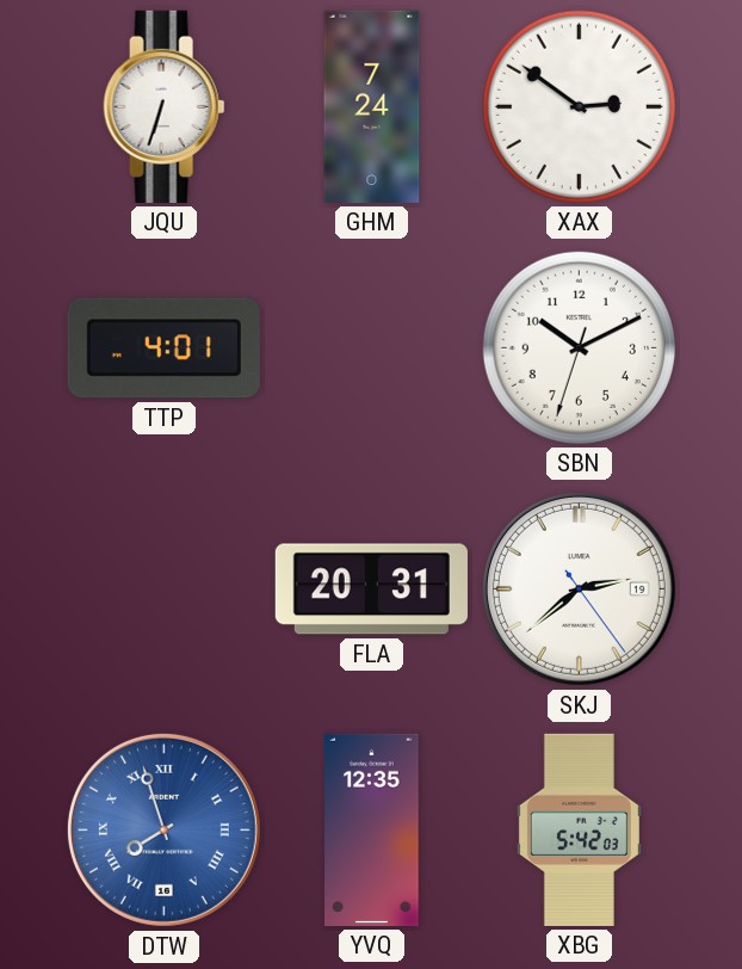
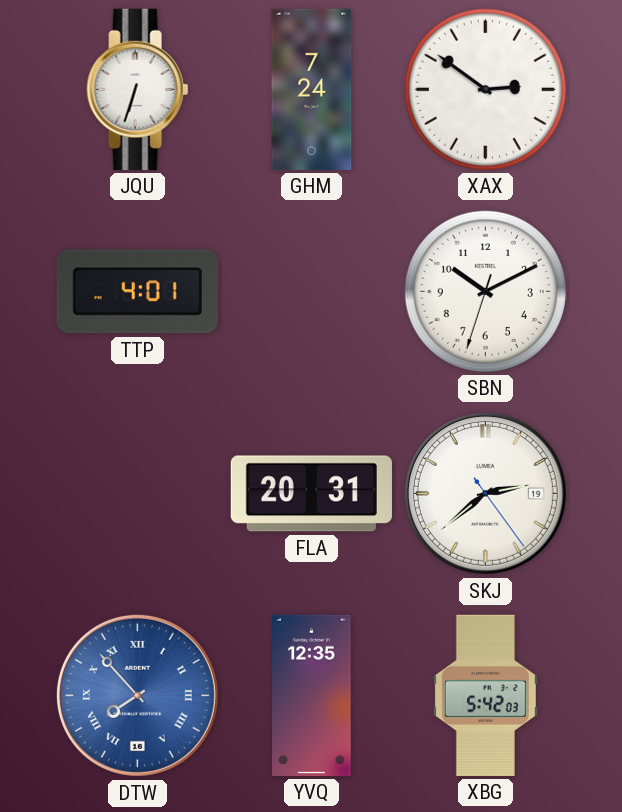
DTW: 7:57 -> 7:53 (137, 695)
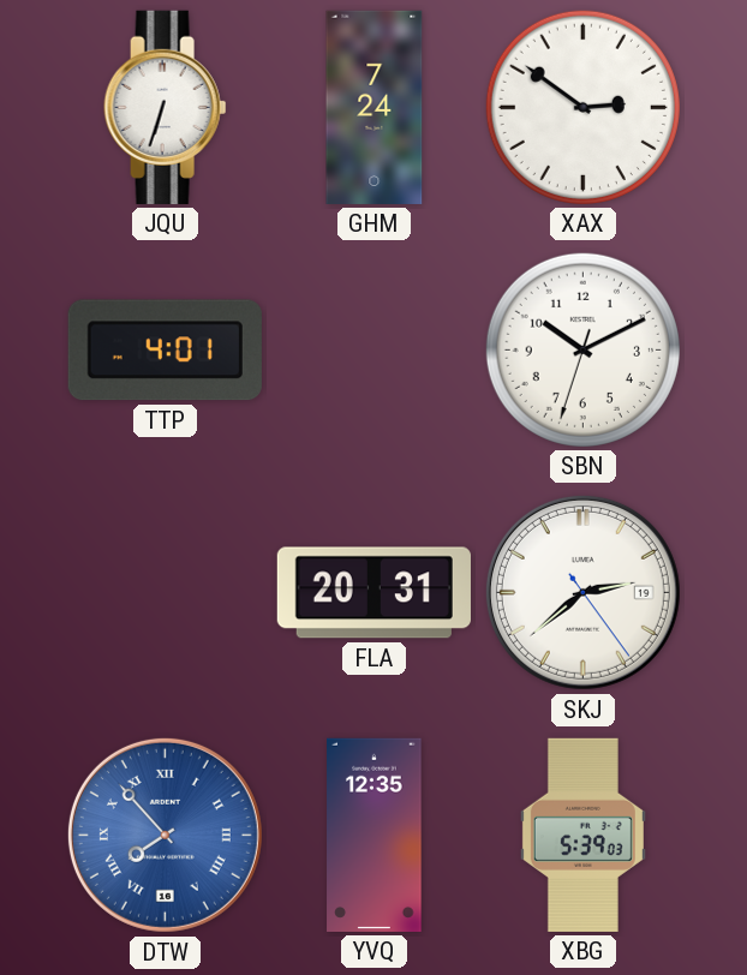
XBG: 5:42 -> 5:39 (582, 835)
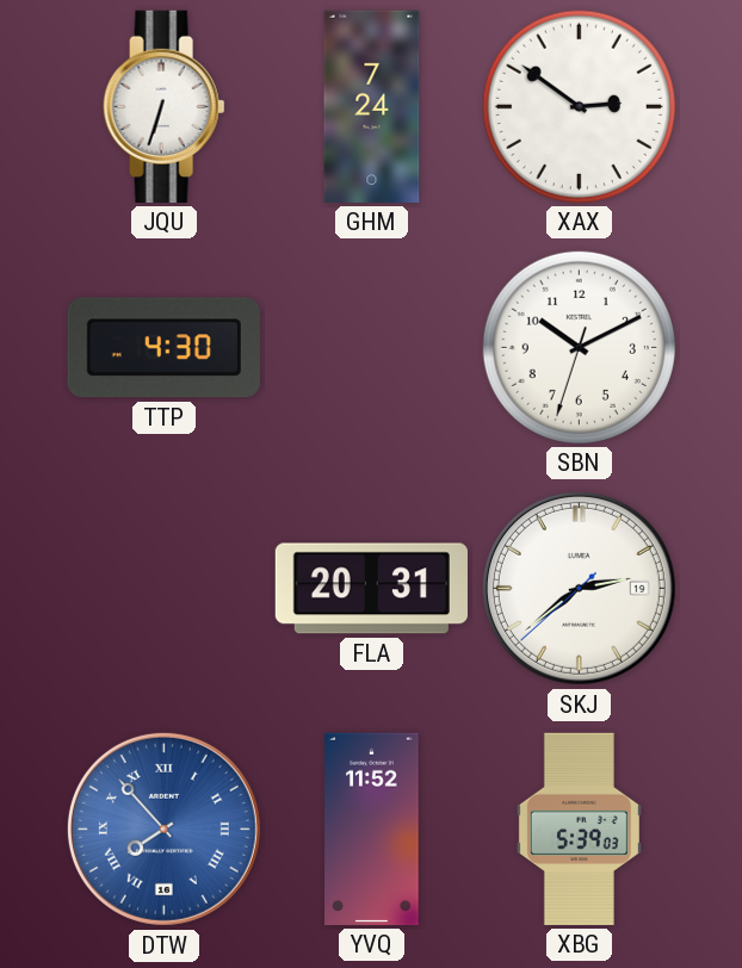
TTP: 4:01 -> 4:30 (163, 348)
SKJ: 2:38:24 -> 2:38:38 (579, 588)
YVQ: 12:35 -> 11:52 (372, 829)
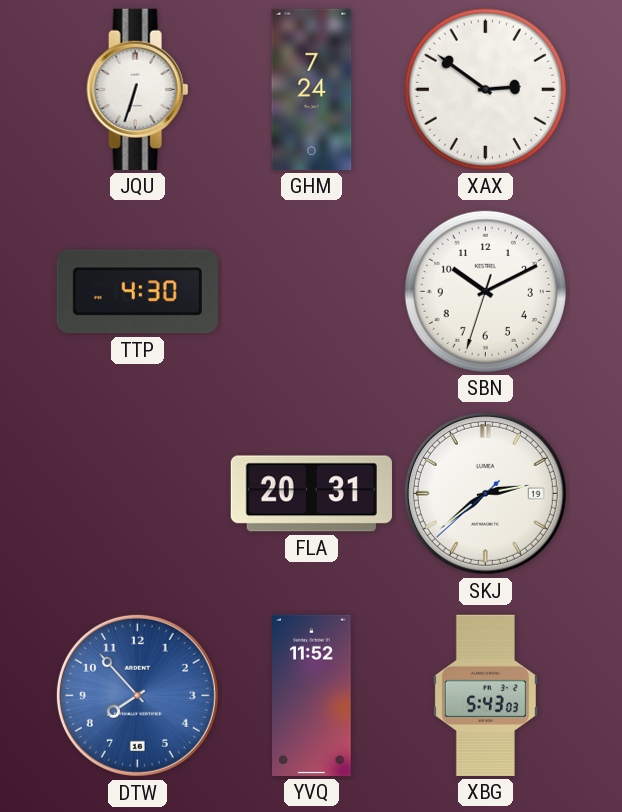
DTW numerals: Roman -> Arabic (137, 695)
XBG: 5:39 -> 5:43 (485, 695)
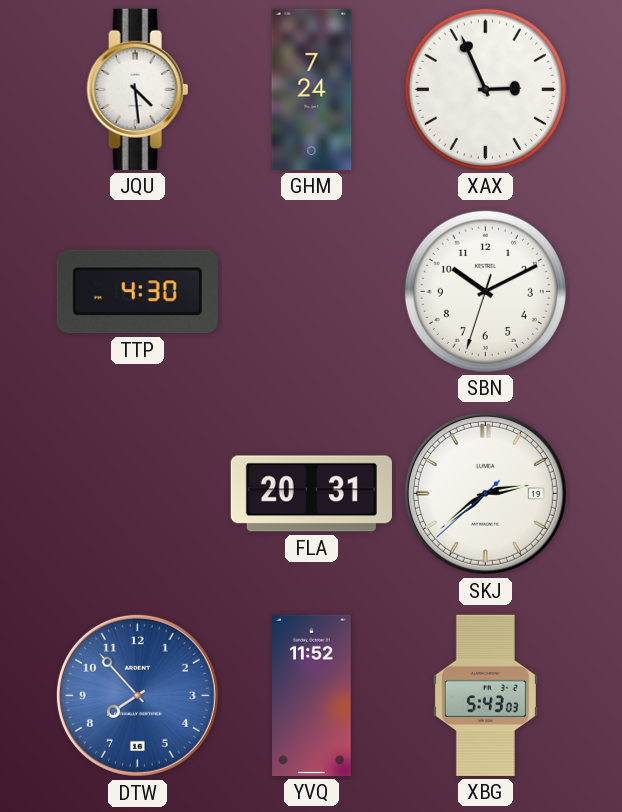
JQU: 6:33 -> 4:29 (138, 89)
XAX: 2:51 -> 2:56 (485, 89)
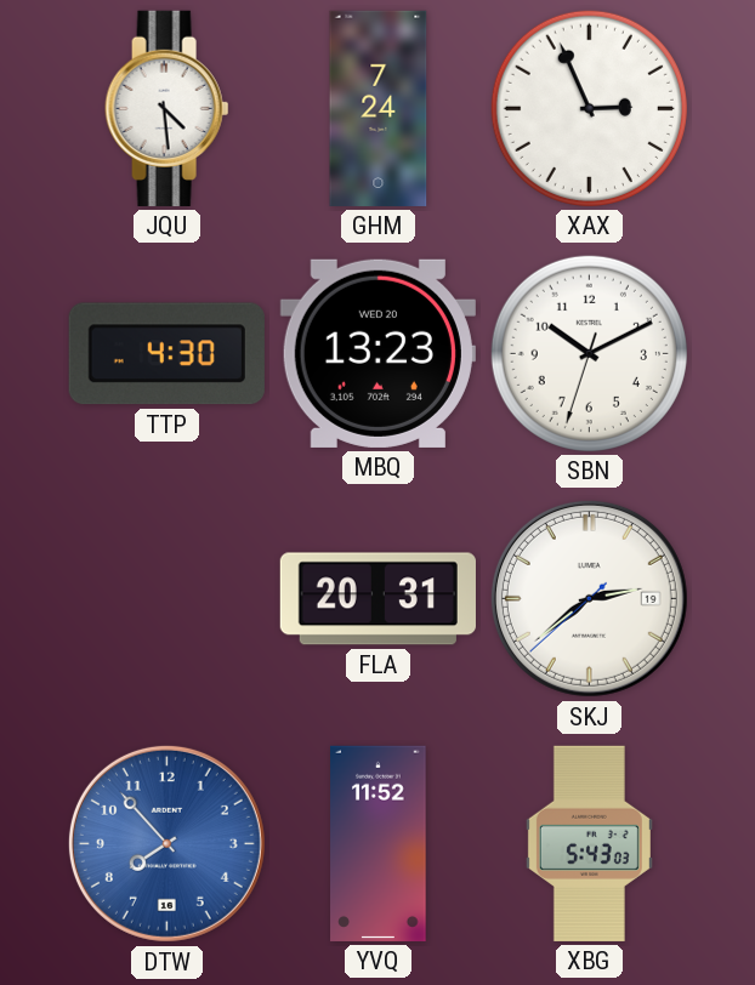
MBQ: none -> 13:23 (377, 353)
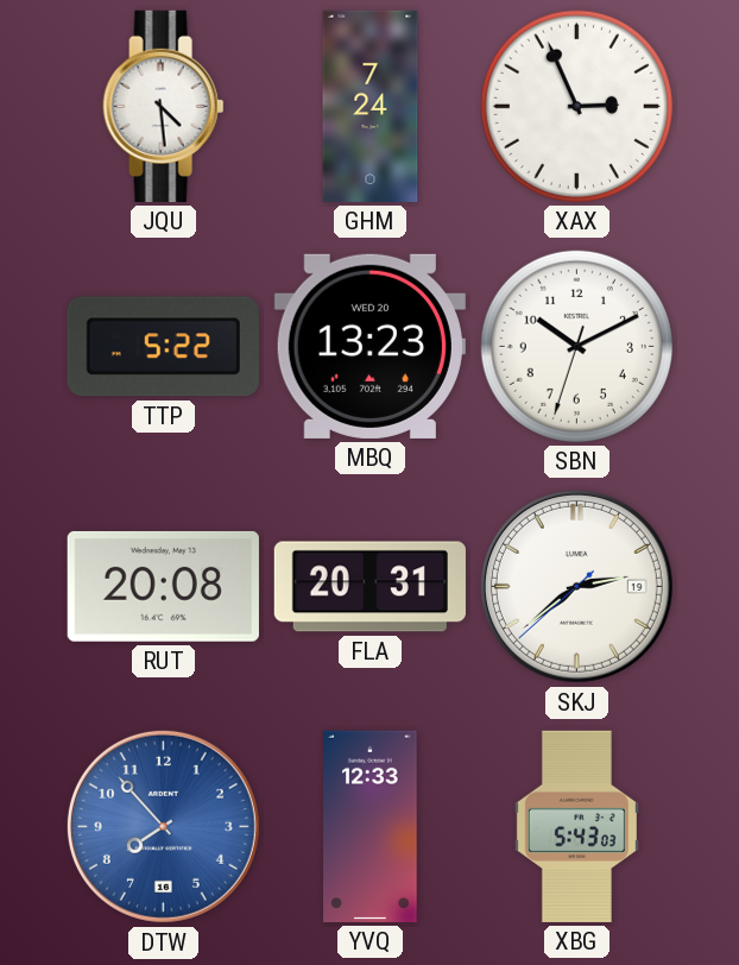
TTP: 4:30 -> 5:22 (163, 347)
RUT: none -> 20:08 (163, 586)
YVQ: 11:52 -> 12:33 (371, 826)
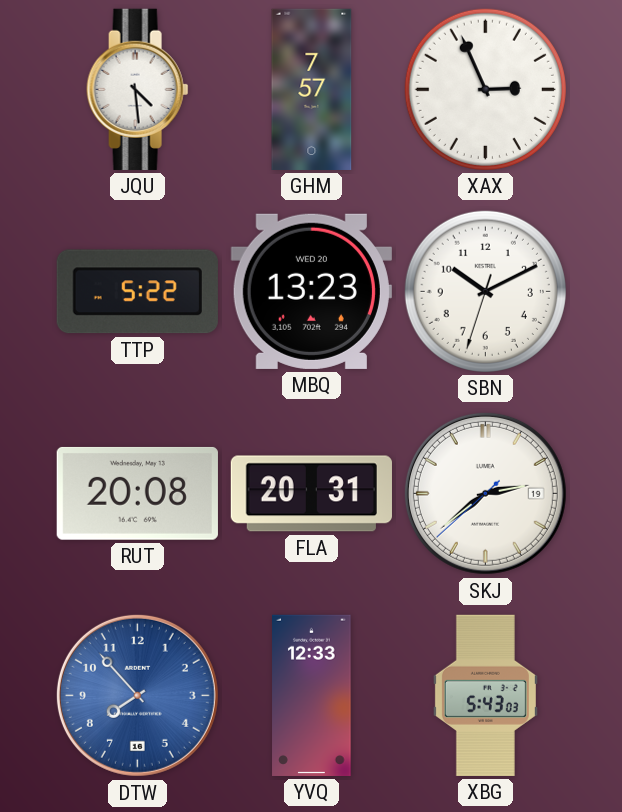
GHM: 7:24 -> 7:57 (312, 89)
